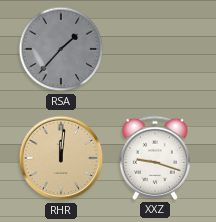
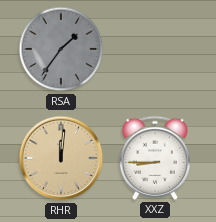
RSA: 1:37 -> 1:36 (61, 49)
XXZ: 9:18 -> 8:45 (155, 158)
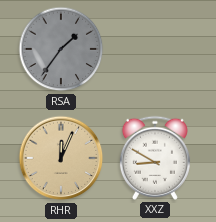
RHR: 12:01 -> 12:04 (61, 158)
XXZ: 8:45 -> 8:50 (155, 158)
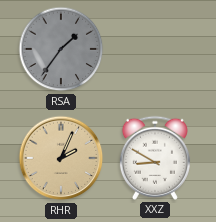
RHR: 12:04 -> 2:04 (61, 158)
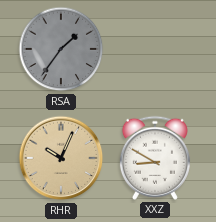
RHR: 2:04 -> 10:04 (61, 158)
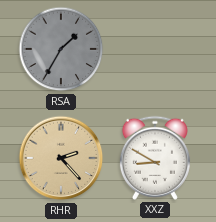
RSA: 1:36 -> 1:35 (61, 49)
RHR: 10:04 -> 2:23 (61, 158)
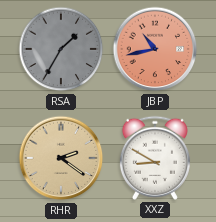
JBP: none -> 10:43 (155, 49)
RHR: 2:23 -> 2:21 (61, 158)
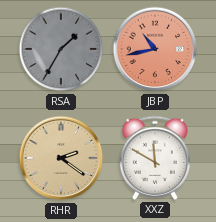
XXZ: 8:50 -> 11:50 (155, 158)
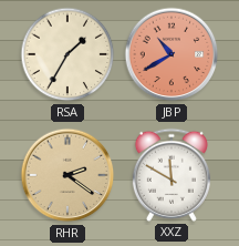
RSA dial: grey -> cream (67, 54)
JBP: 10:43 -> 10:40 (172, 54)
